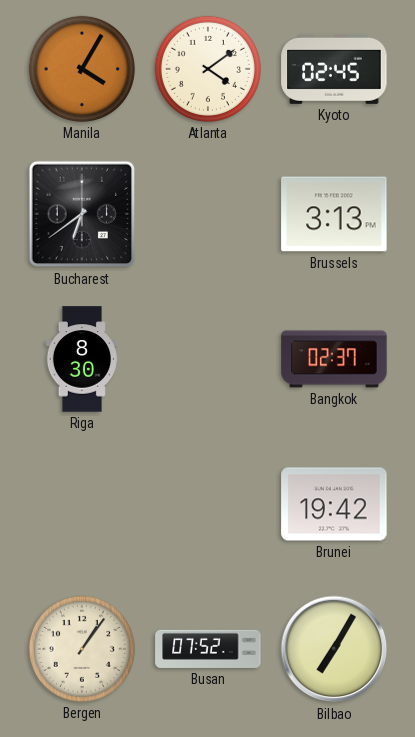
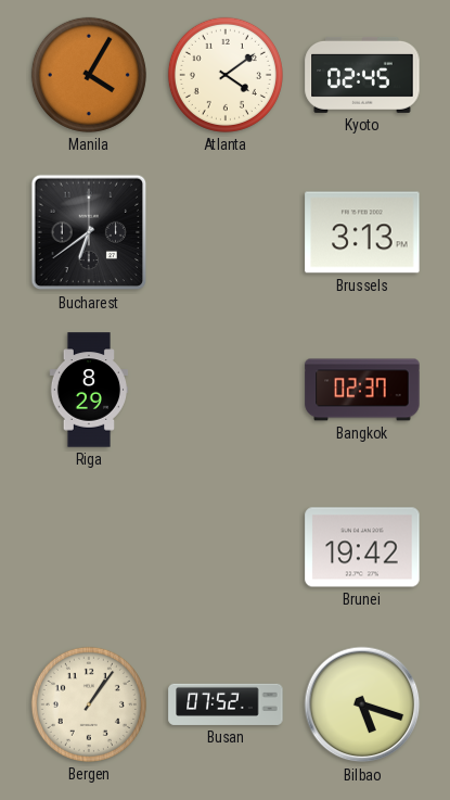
Riga: 8:30 -> 8:29 (88, 390)
Bilbao: 7:05 -> 5:18 (362, 704)
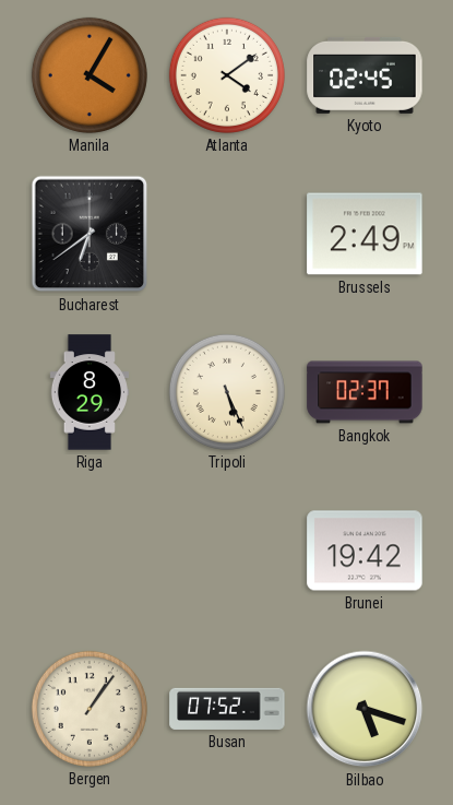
Brussels: 3:13 -> 2:49 (365, 234)
Tripoli: none -> 5:26 (227, 392)
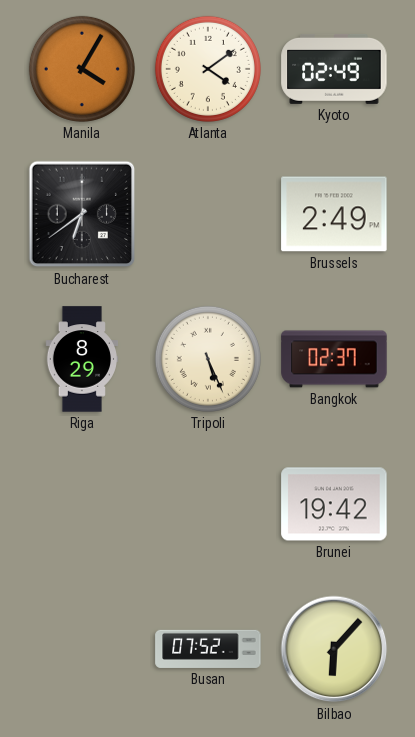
Kyoto: 02:45 -> 02:49 (334, 69)
Bergen: 1:06 -> none (90, 709)
Bilbao: 5:18 -> 6:07 (334, 649)
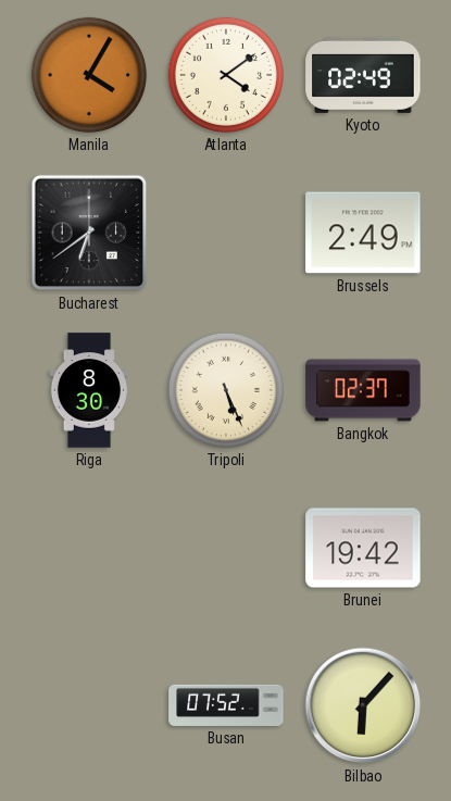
Riga: 8:29 -> 8:30 (88, 390)
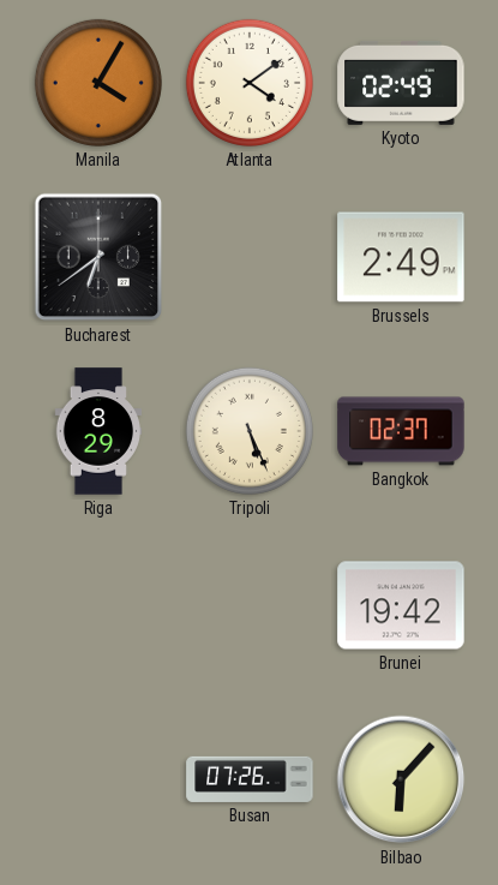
Riga: 8:30 -> 8:29 (97, 431)
Busan: 07:52 -> 07:26 (250, 779)
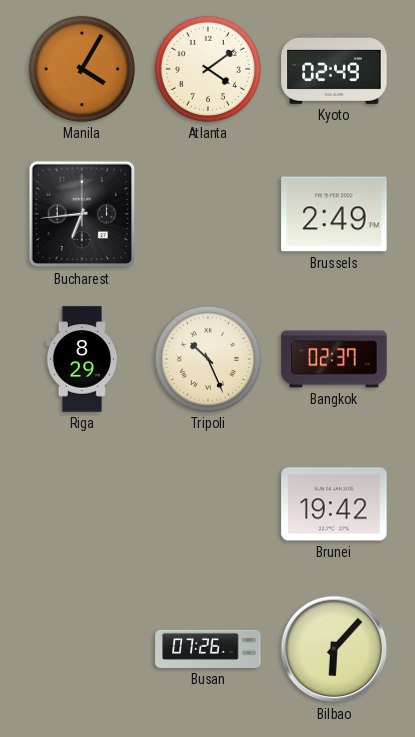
Bucharest: 6:39 -> 6:44 (82, 214)
Tripoli: 5:26 -> 10:26 (208, 359)
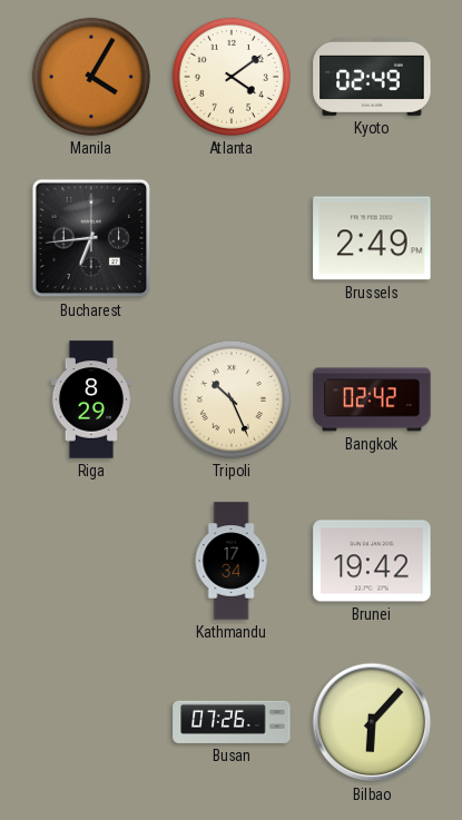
Bangkok: 02:37 -> 02:42 (372, 399)
Kathmandu: none -> 17:34 (232, 561)
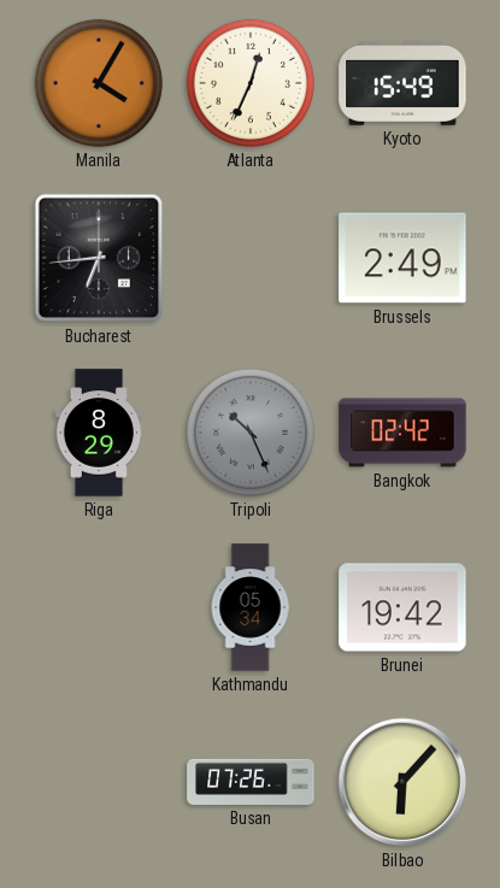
Atlanta: 4:09 -> 12:34 (251, 83)
Kyoto: 02:49 -> 15:49 (402, 83)
Tripoli dial: cream -> grey (251, 433)
Kathmandu: 17:34 -> 05:34 (251, 607)
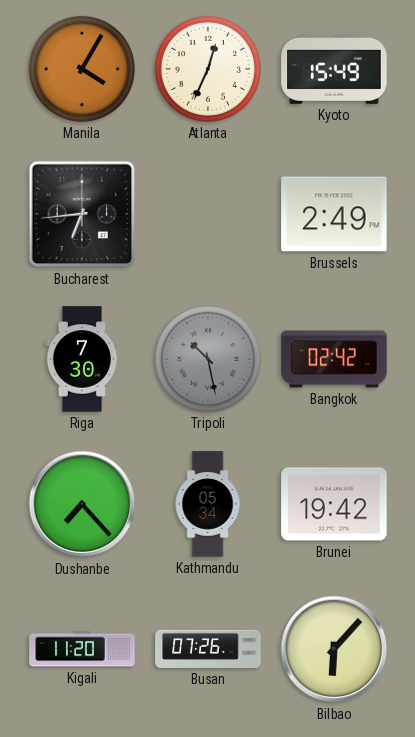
Riga: 8:29 -> 7:30 (81, 359)
Tripoli: 10:26 -> 10:28 (208, 359)
Dushanbe: none -> 7:23 (82, 504)
Kigali: none -> 11:20 (82, 649)
